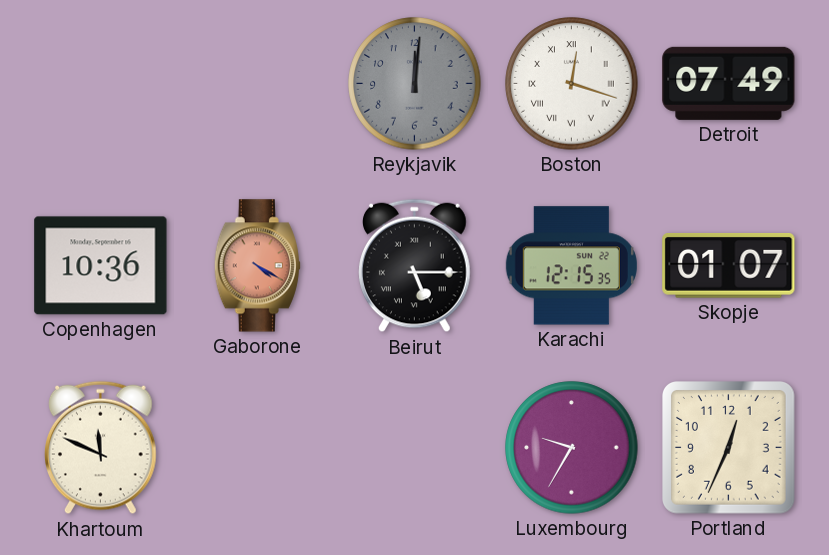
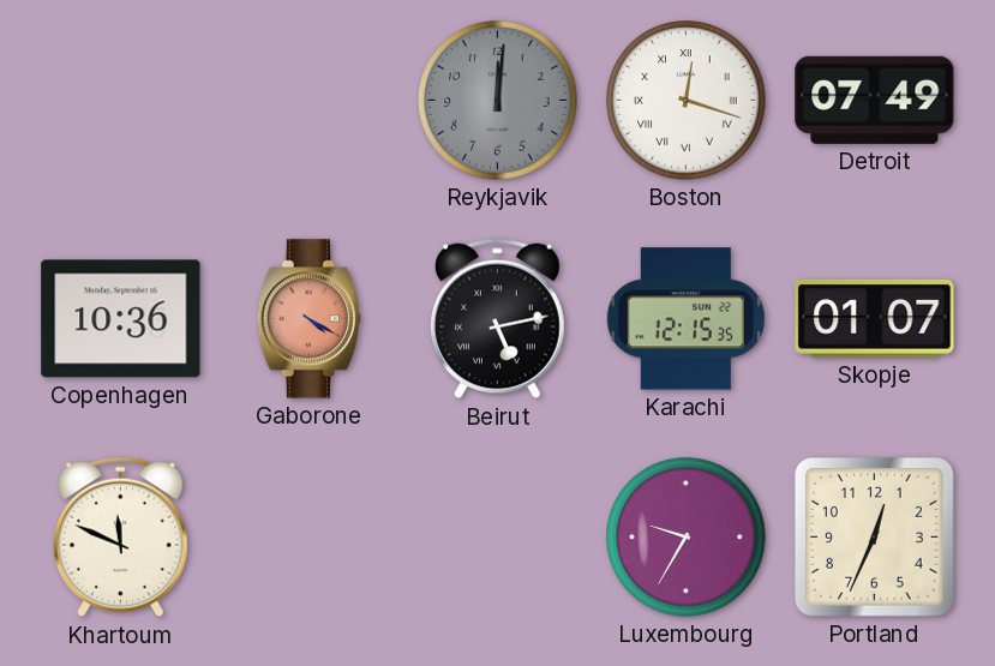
Beirut: 5:15 -> 5:13 (498, 319)
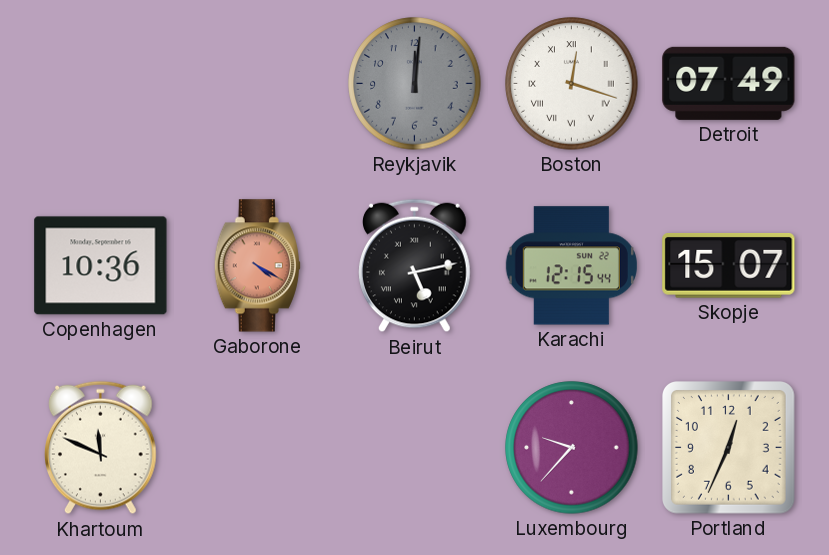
Karachi: 12:15:35 -> 12:15:44 (571, 266)
Skopje: 01:07 -> 15:07 (729, 266)
Luxembourg: 9:35 -> 9:37 (572, 448)
